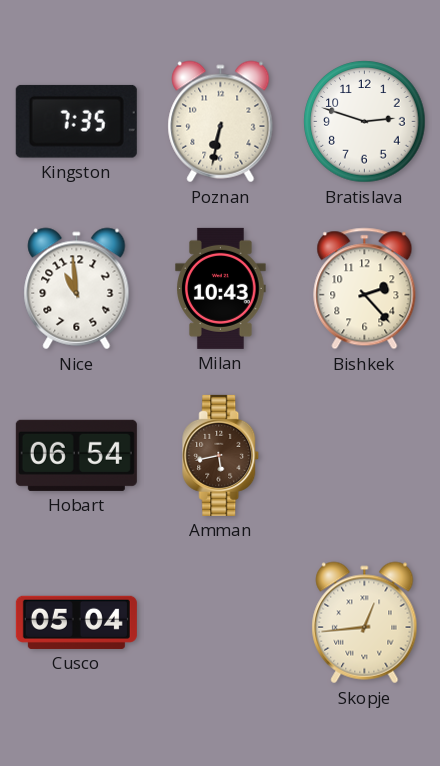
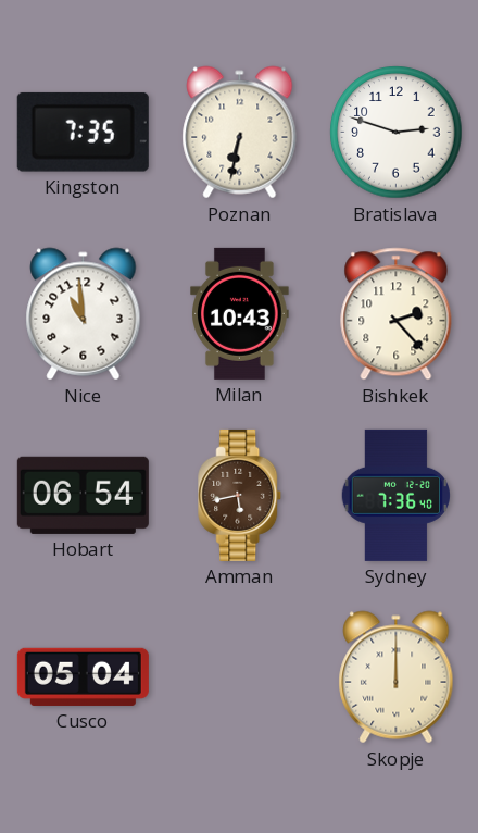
Sydney: none -> 7:36 (395, 495)
Skopje: 12:44 -> 12:00 (397, 677)
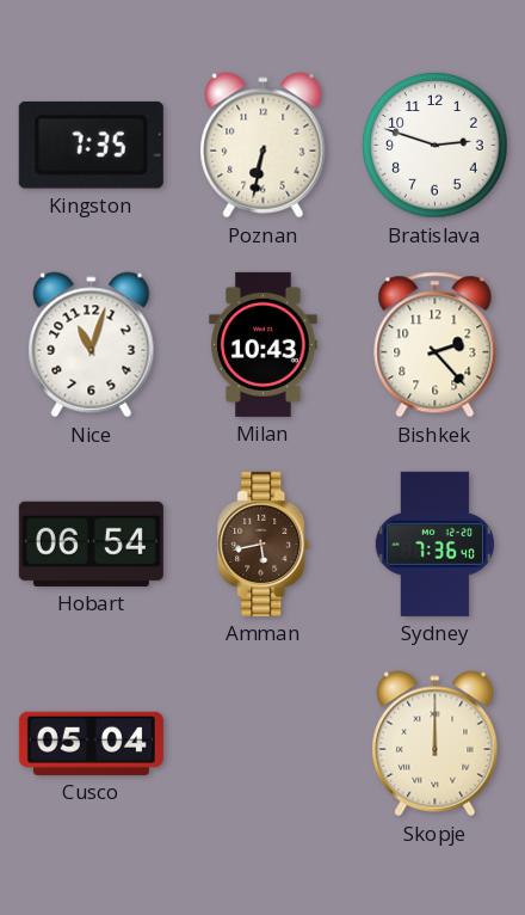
Nice: 10:59 -> 11:03 (92, 345)
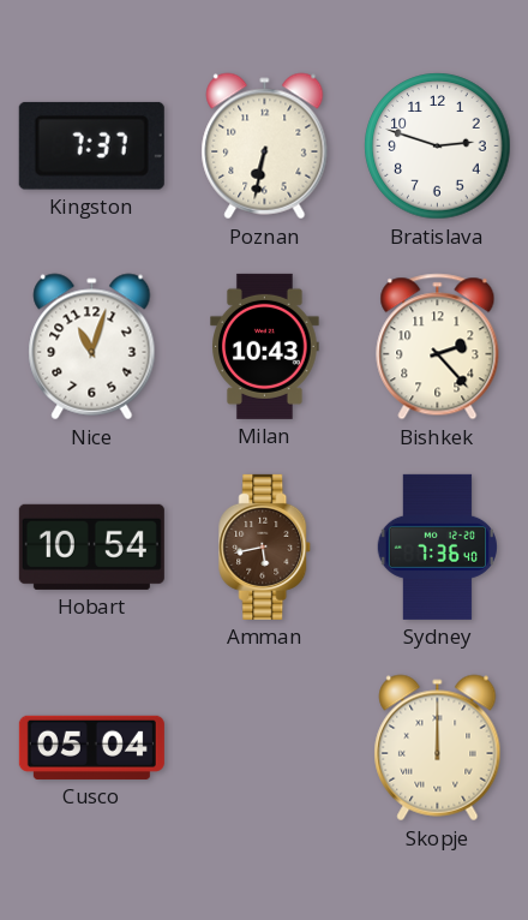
Kingston: 7:35 -> 7:37 (91, 145)
Hobart: 06:54 -> 10:54 (91, 546)
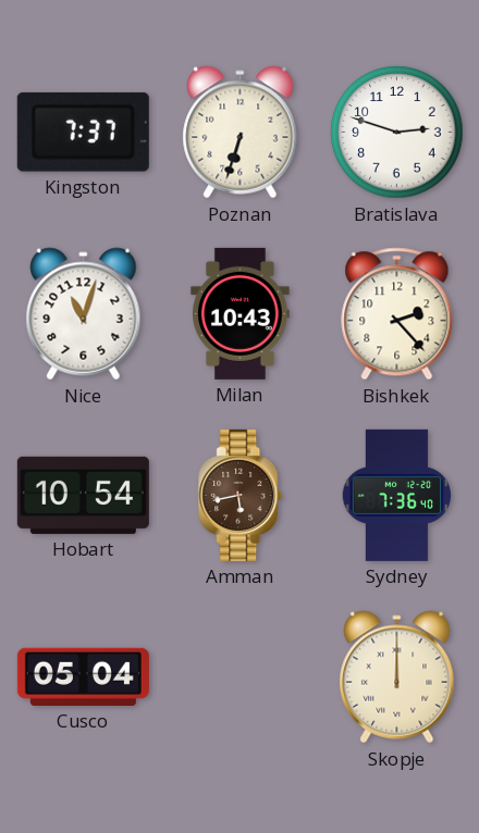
Poznan: 6:32 -> 6:33 (241, 133)
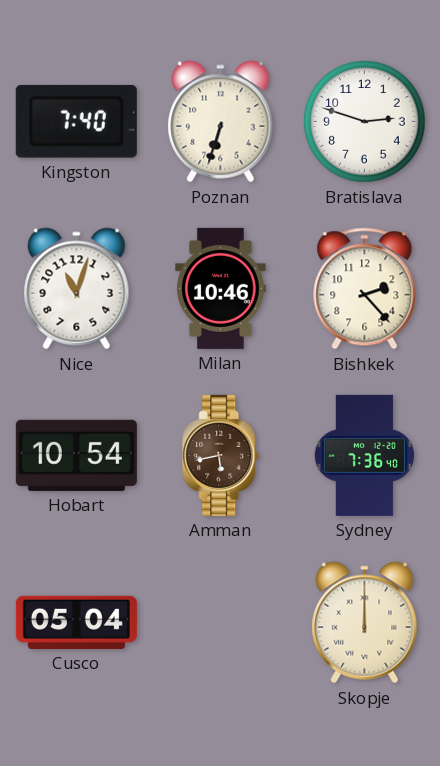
Kingston: 7:37 -> 7:40 (76, 121)
Milan: 10:43 -> 10:46 (221, 288)
